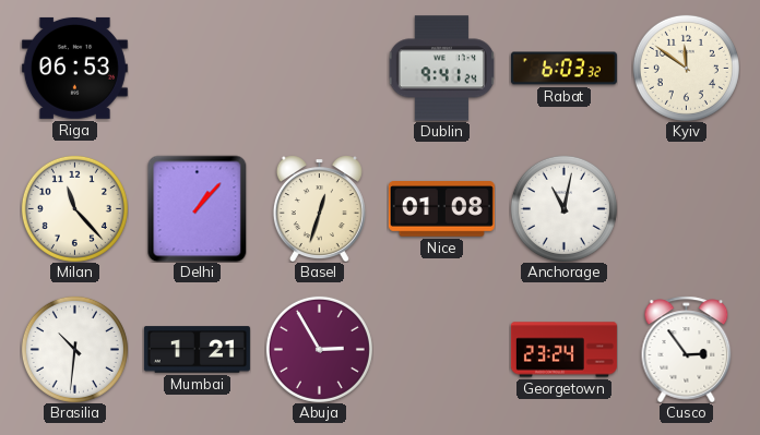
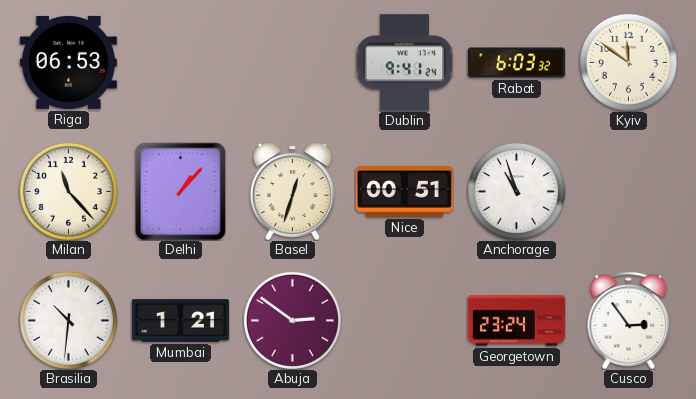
Nice: 01:08 -> 00:51 (404, 192)
Anchorage: 11:02 -> 10:57 (516, 191)
Abuja: 2:55 -> 2:51 (292, 320)
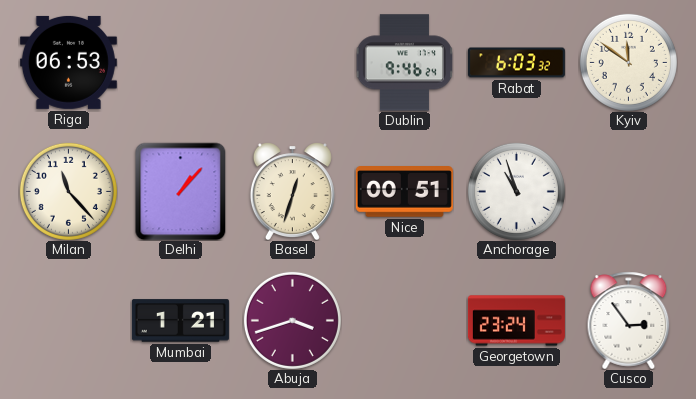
Dublin: 9:41 -> 9:46 (404, 63)
Brasilia: 10:31 -> none (68, 320)
Abuja: 2:51 -> 3:42 (292, 320)
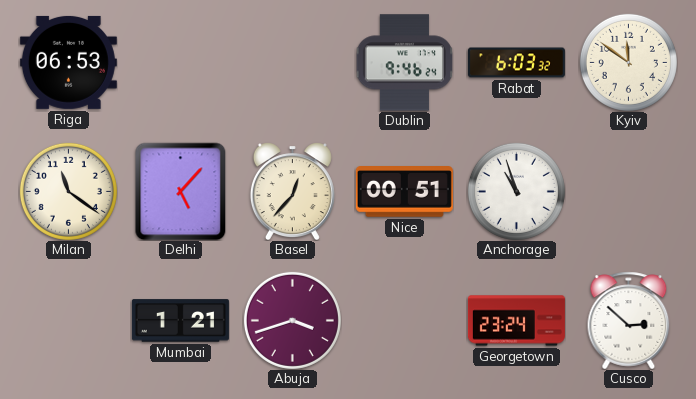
Milan: 11:23 -> 11:21 (68, 191)
Delhi: 1:07 -> 5:07 (181, 191)
Basel: 12:33 -> 12:37 (292, 191)
Cusco: 2:54 -> 2:52 (629, 320)
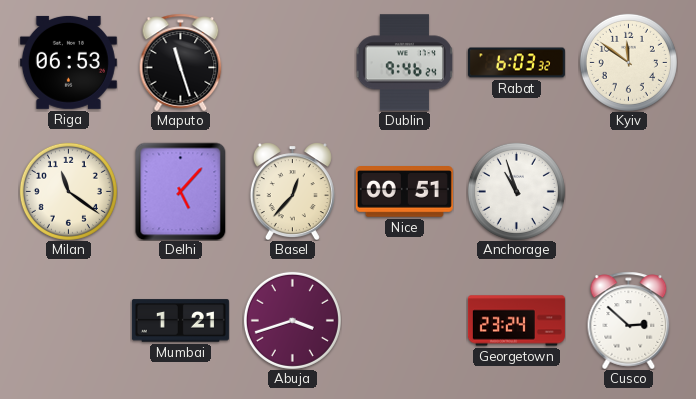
Maputo: none -> 11:27 (181, 62)
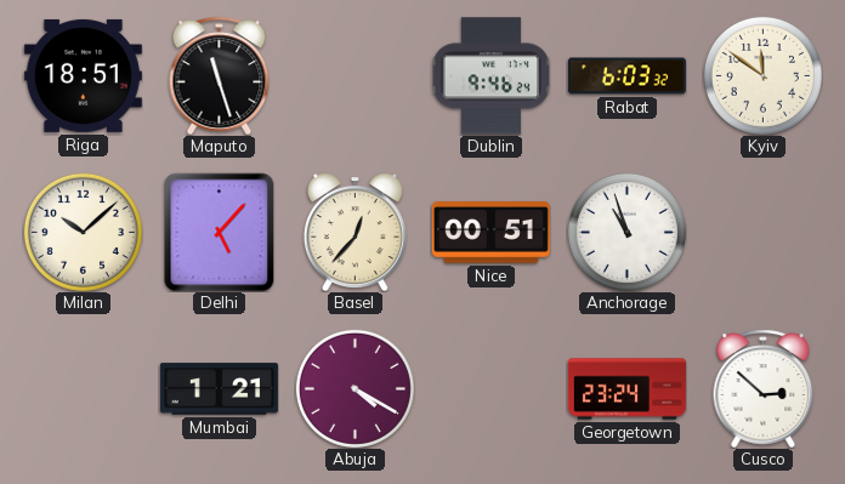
Riga: 06:53 -> 18:51 (83, 75)
Milan: 11:21 -> 10:08 (83, 232)
Abuja: 3:42 -> 4:20 (355, 388)
